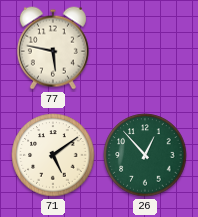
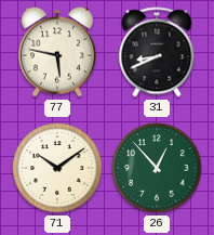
31: none -> 8:41 (157, 52)
71: 5:09 -> 10:09 (57, 168)
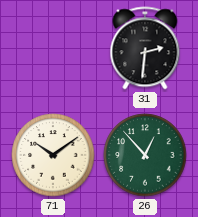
77: 5:47 -> none (57, 52)
31: 8:41 -> 2:31 (145, 48)
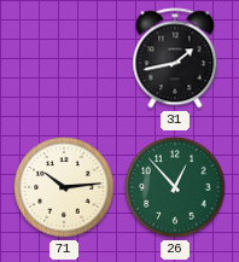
31: 2:31 -> 1:43 (175, 58)
71: 10:09 -> 10:14 (64, 187)
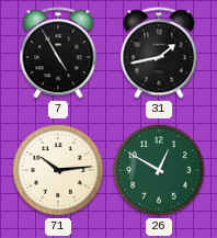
7: none -> 4:55 (58, 53)
26: 12:53 -> 12:50 (159, 170)
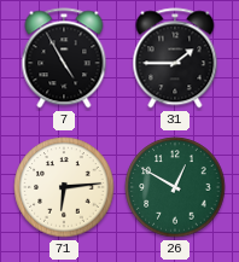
31: 1:43 -> 1:45 (175, 58)
71: 10:14 -> 6:14 (64, 187)
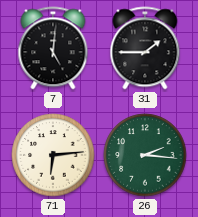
7: 4:55 -> 5:01 (53, 48)
26: 12:50 -> 2:16 (145, 155)
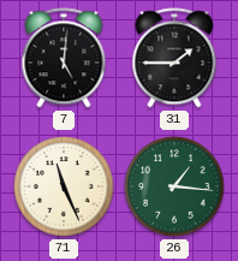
71: 6:14 -> 11:26 (64, 186)
26: 2:16 -> 1:16 (174, 186)
